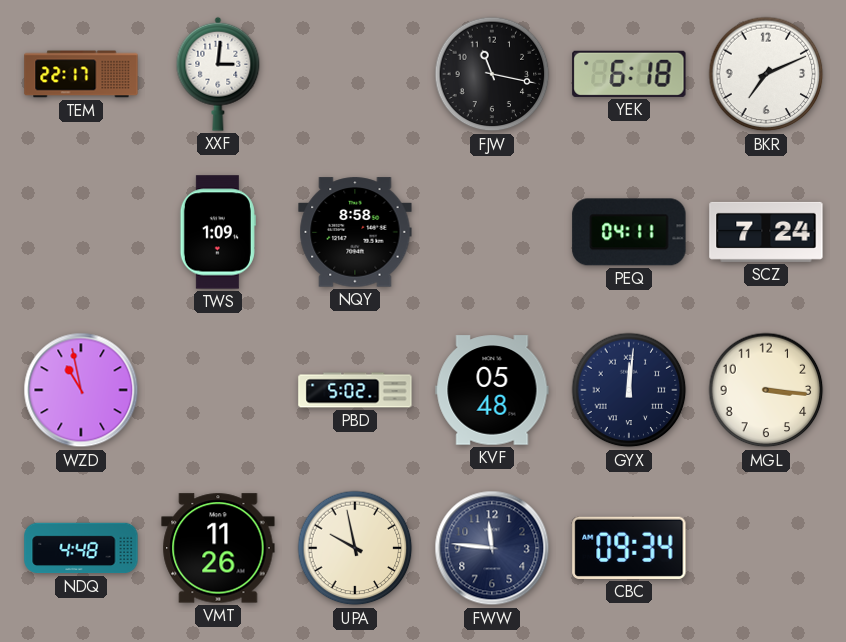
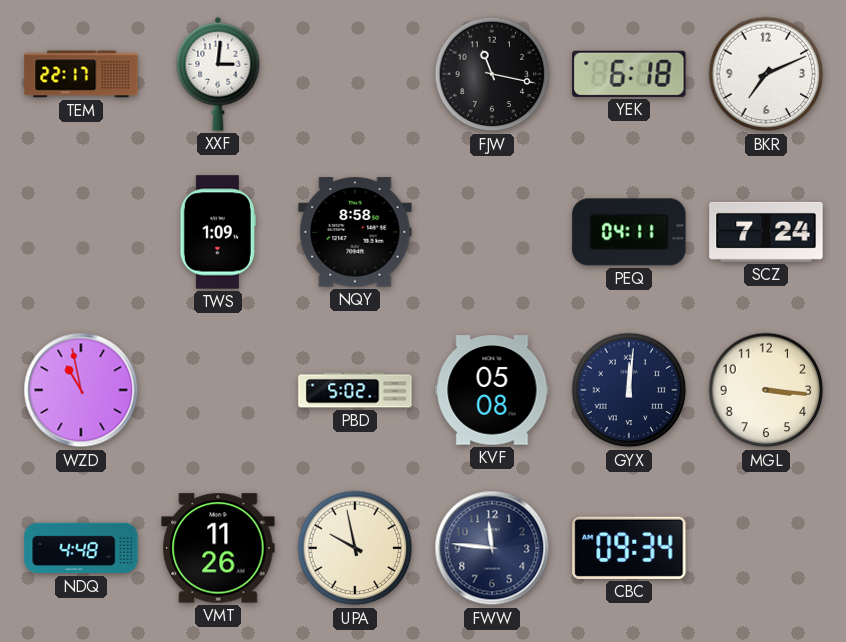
KVF: 05:48 -> 05:08 (492, 390)
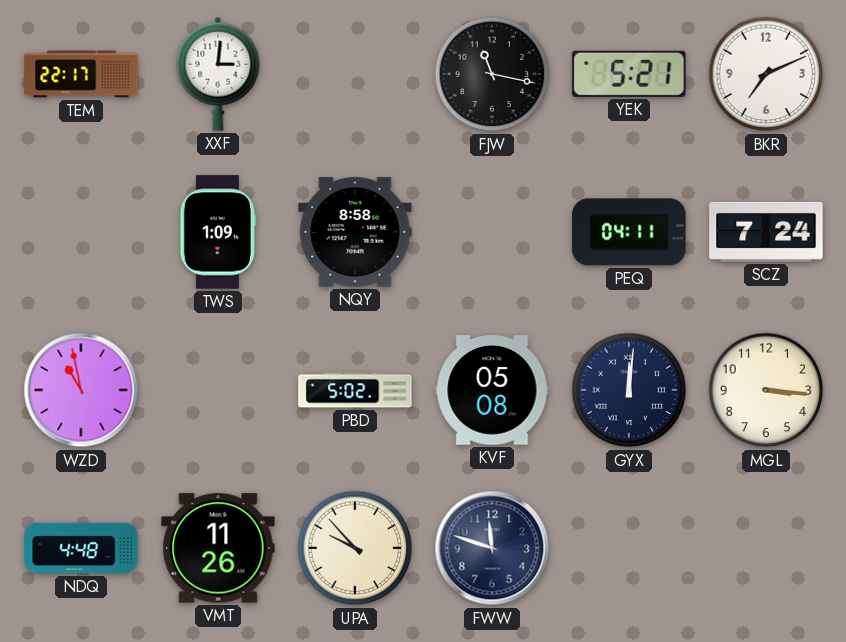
YEK: 6:18 -> 5:21 (629, 74)
UPA: 9:58 -> 9:53 (355, 548)
FWW: 11:46 -> 11:48 (492, 548)
CBC: 09:34 -> none (629, 548)
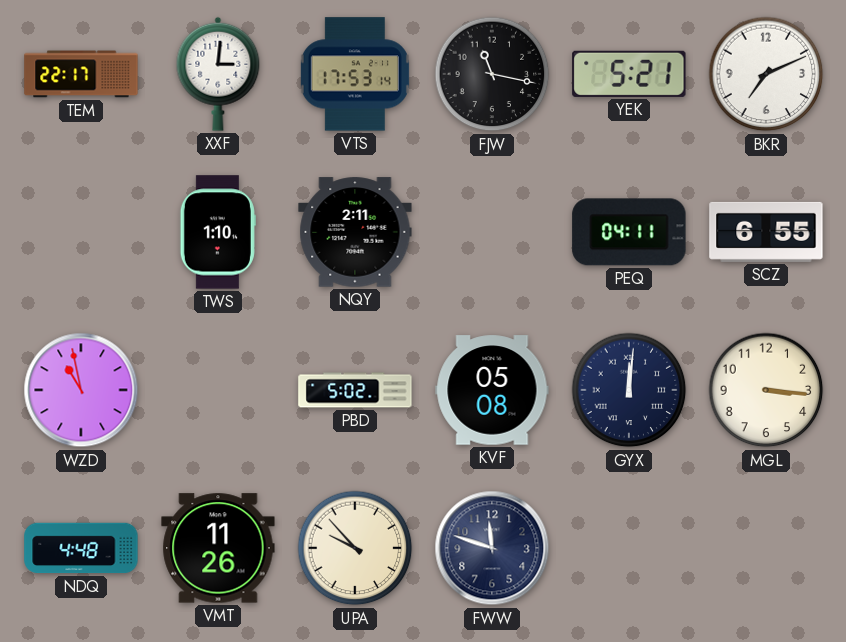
VTS: none -> 17:53 (355, 74)
TWS: 1:09 -> 1:10 (218, 232)
NQY: 8:58 -> 2:11 (355, 232)
SCZ: 7:24 -> 6:55 (766, 232)
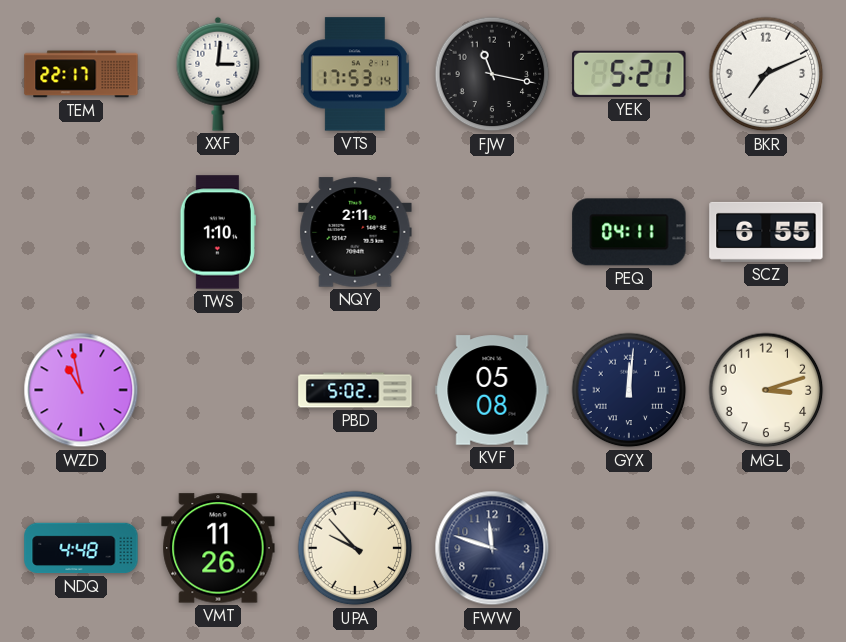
MGL: 3:16 -> 3:12 (766, 390)
